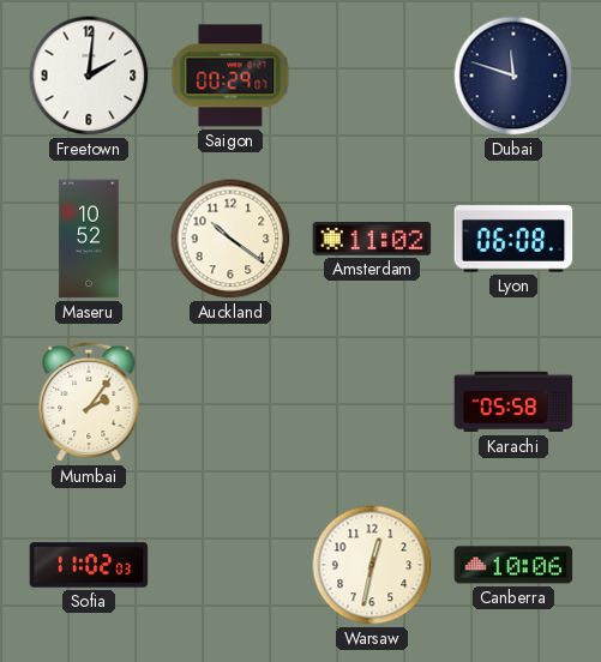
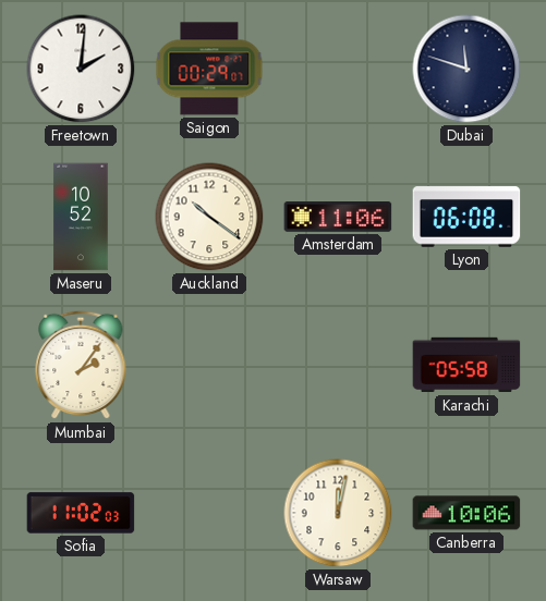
Amsterdam: 11:02 -> 11:06 (338, 218)
Warsaw: 12:32 -> 12:02 (338, 513)
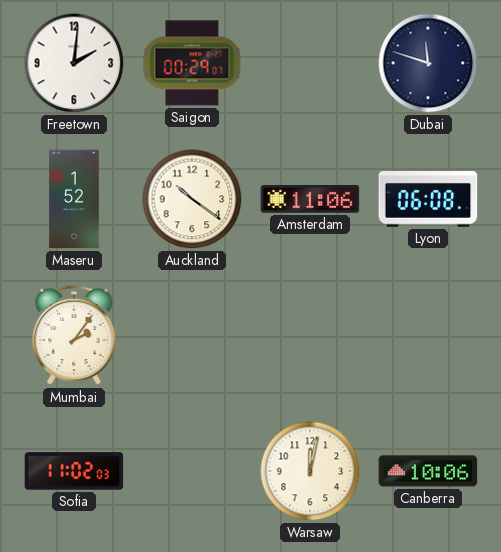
Maseru: 10:52 -> 1:52 (74, 199)
Karachi: 05:58 -> none (466, 365)
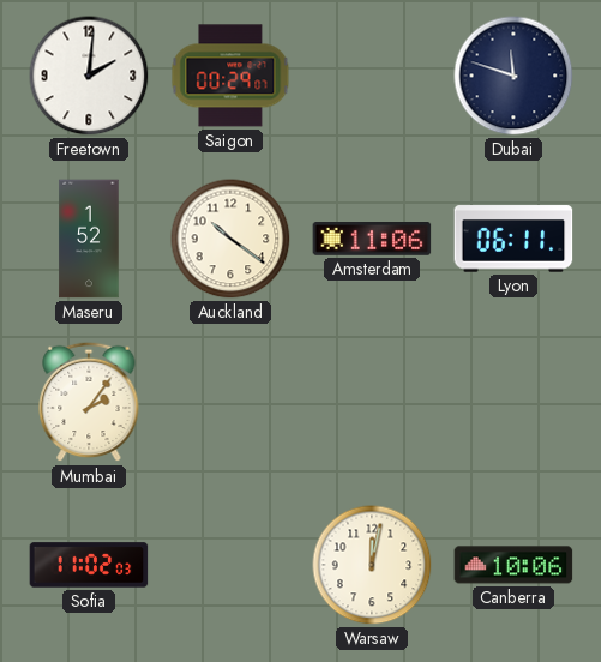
Lyon: 06:08 -> 06:11 (513, 239)
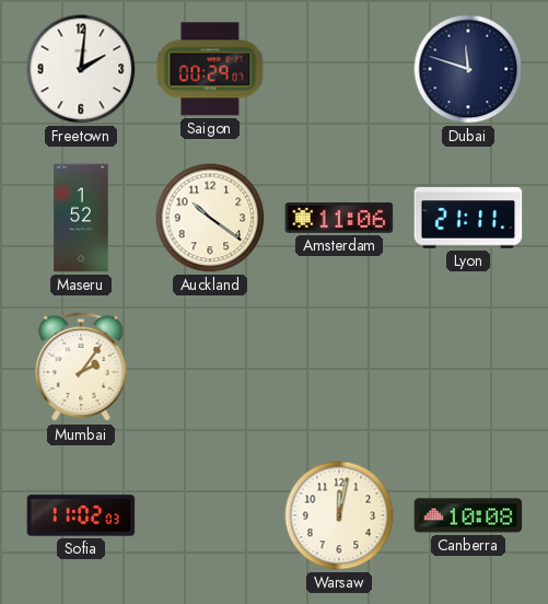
Lyon: 06:11 -> 21:11 (468, 218)
Canberra: 10:06 -> 10:08 (468, 515)
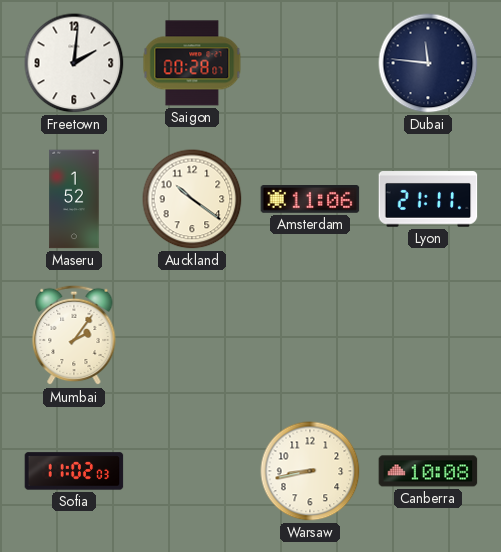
Saigon: 00:29 -> 00:28 (192, 63)
Dubai: 11:48 -> 11:46 (428, 63)
Warsaw: 12:02 -> 8:43 (310, 471)
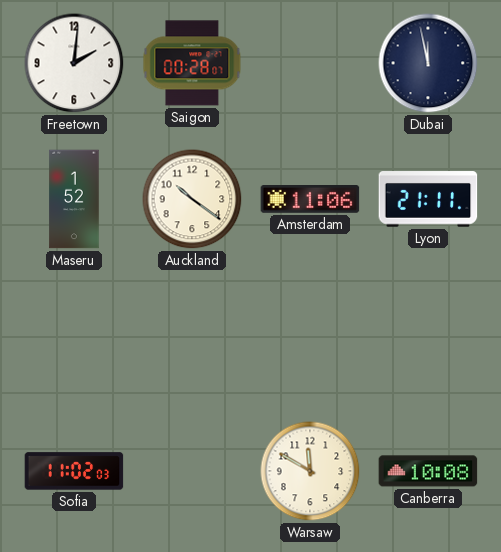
Dubai: 11:46 -> 11:58 (428, 63)
Mumbai: 2:06 -> none (74, 335)
Warsaw: 8:43 -> 11:50 (310, 471)
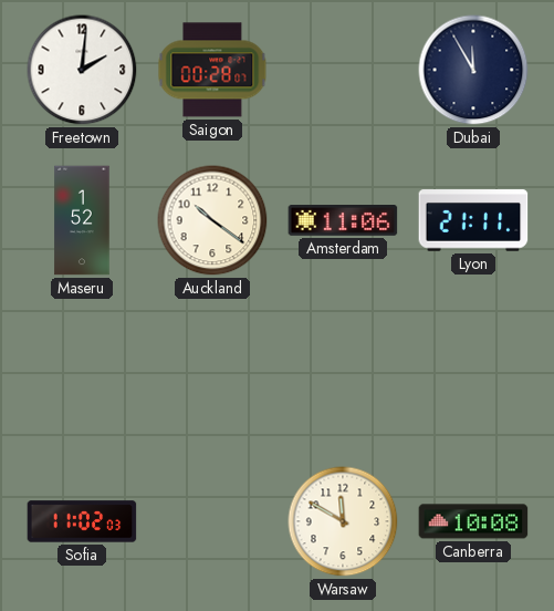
Dubai: 11:58 -> 11:55 (473, 70)
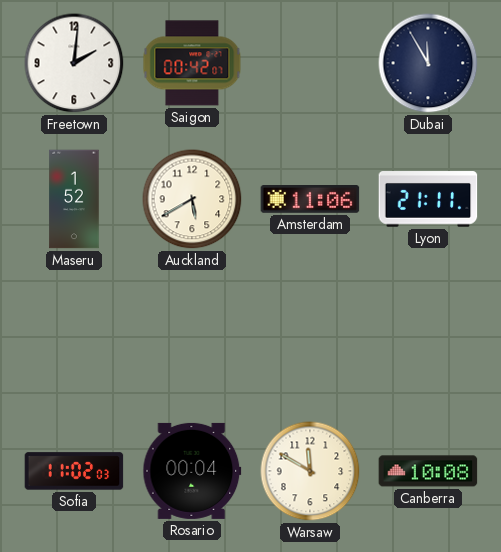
Saigon: 00:28 -> 00:42 (192, 63)
Auckland: 10:21 -> 5:40 (192, 199)
Rosario: none -> 00:04 (192, 471)
